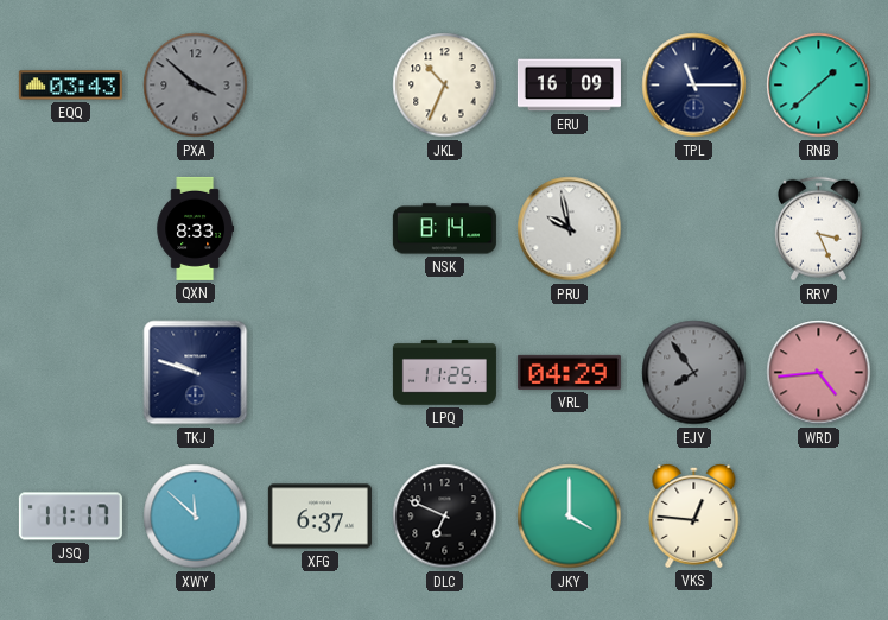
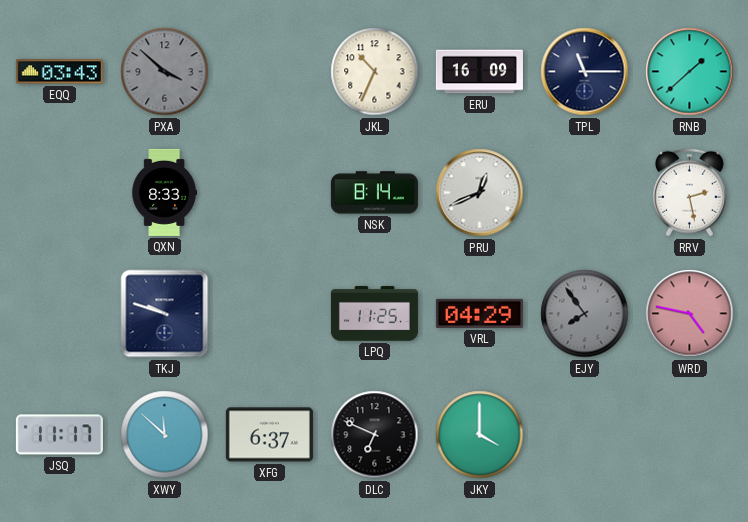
PRU: 9:58 -> 12:41 (480, 193)
RRV: 3:26 -> 2:28 (689, 193)
WRD: 4:44 -> 4:47 (690, 314)
VKS: 12:46 -> none (694, 515)
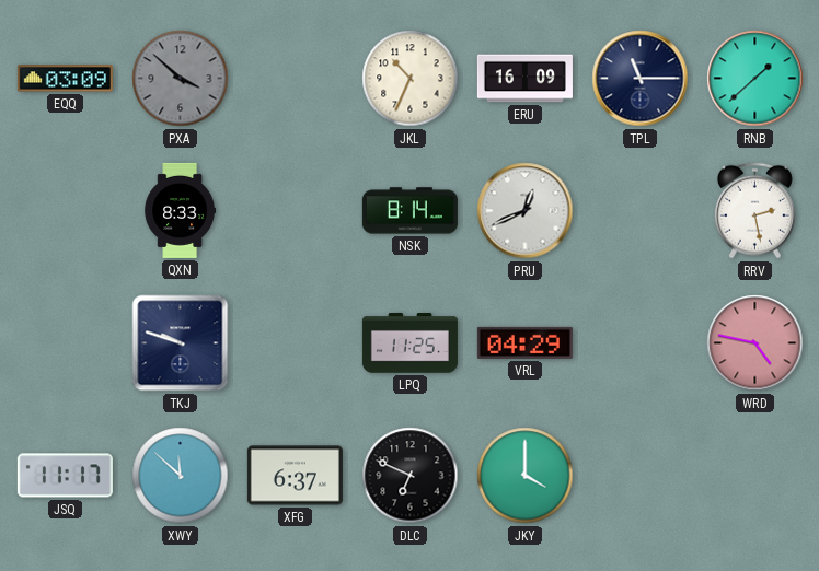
EQQ: 03:43 -> 03:09 (65, 79)
EJY: 7:54 -> none (585, 314)
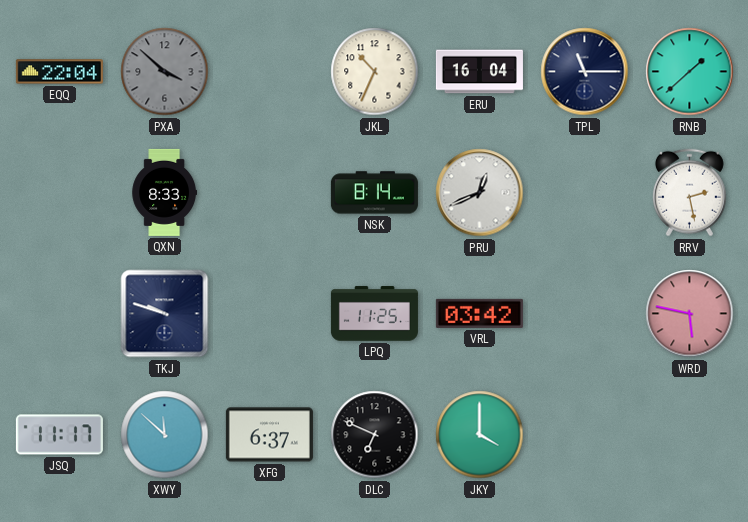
EQQ: 03:09 -> 22:04 (59, 72)
ERU: 16:09 -> 16:04 (479, 72)
VRL: 04:29 -> 03:42 (479, 313)
WRD: 4:47 -> 5:47 (690, 314)
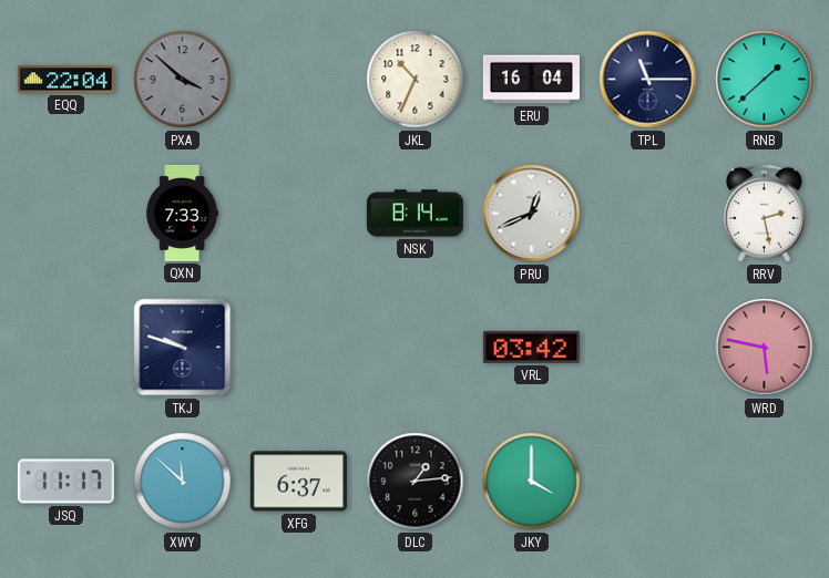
QXN: 8:33 -> 7:33 (183, 213)
LPQ: 11:25 -> none (374, 314)
DLC: 6:49 -> 1:14 (416, 482)
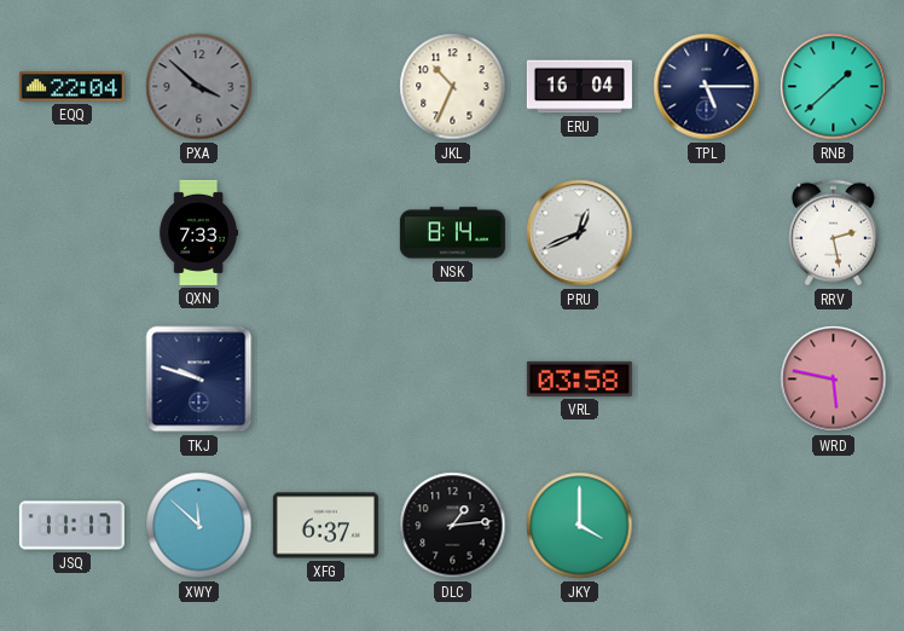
TPL: 11:15 -> 5:15 (707, 87)
VRL: 03:42 -> 03:58 (579, 378)
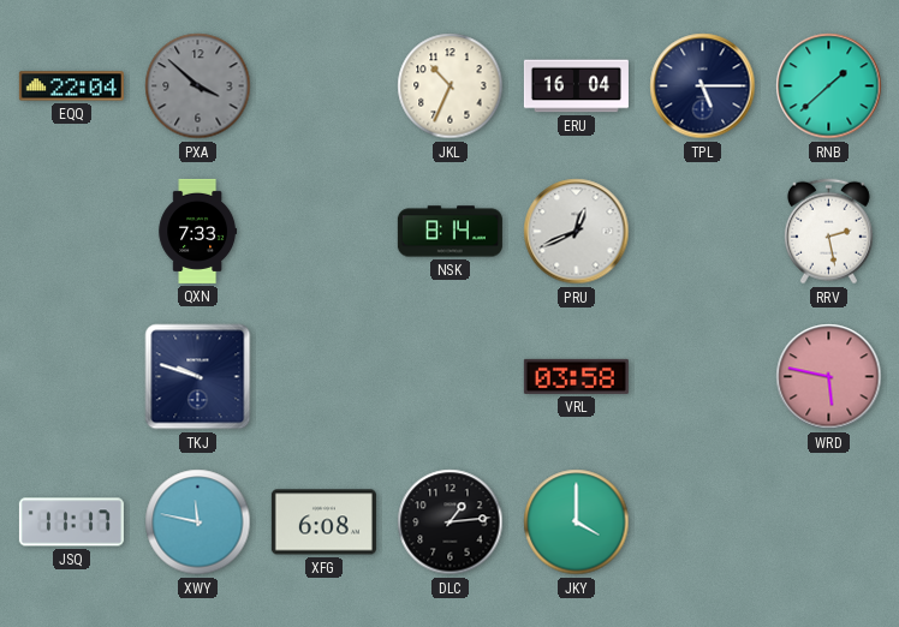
XWY: 11:52 -> 11:47 (198, 522)
XFG: 6:37 -> 6:08 (323, 522)
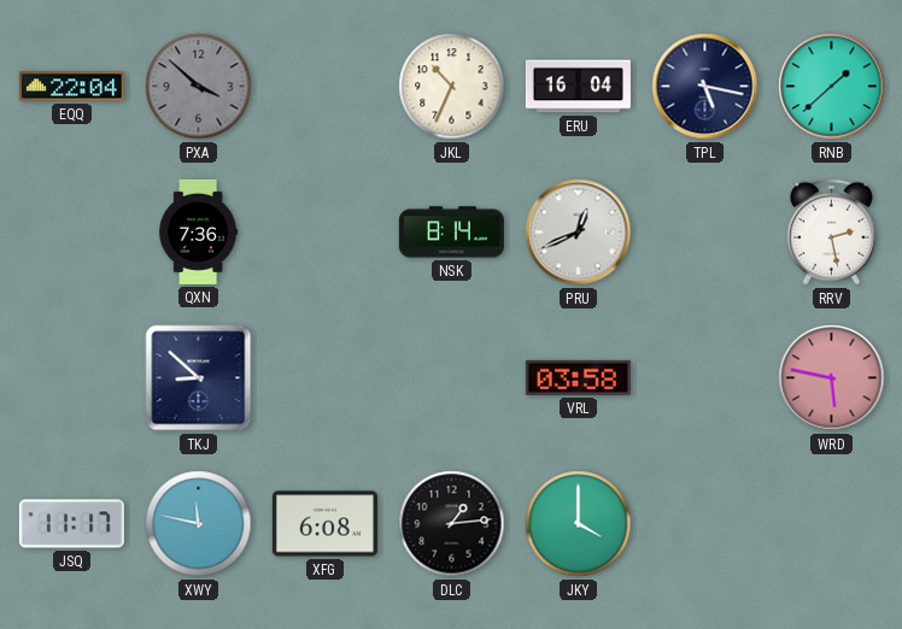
TPL: 5:15 -> 5:17 (705, 87)
QXN: 7:33 -> 7:36 (199, 231)
TKJ: 9:48 -> 8:52 (199, 378)
